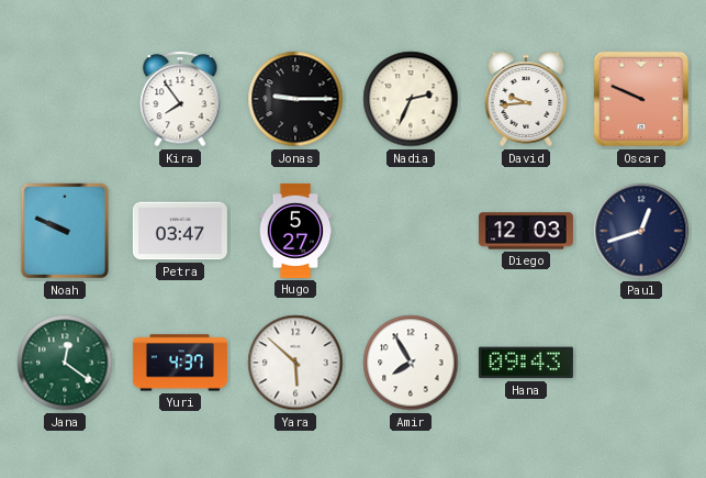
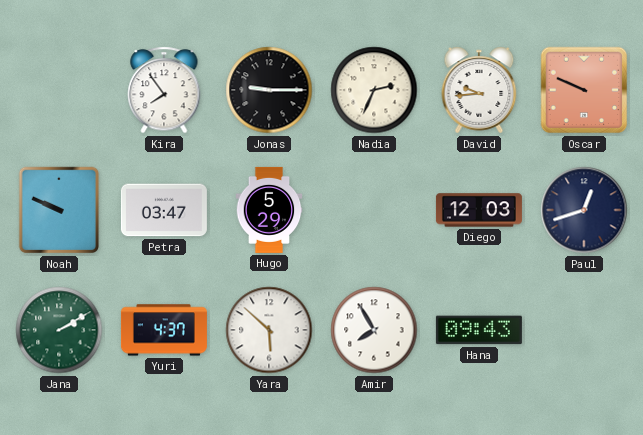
Hugo: 5:27 -> 5:29 (269, 210)
Jana: 12:21 -> 2:10 (59, 330)
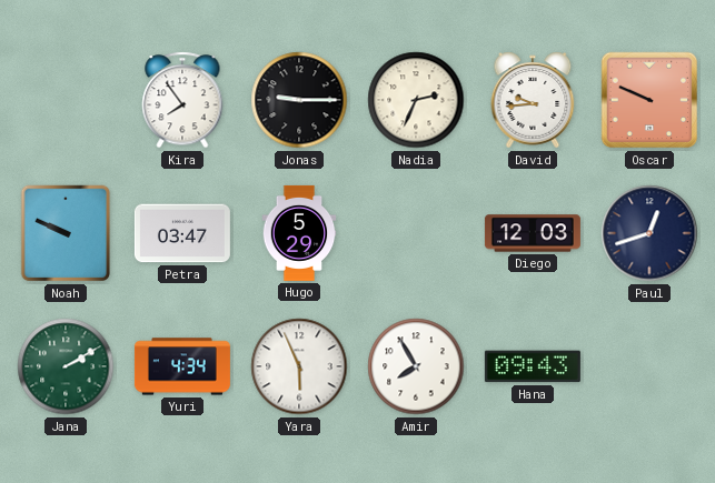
Yuri: 4:37 -> 4:34 (182, 366)
Yara: 5:52 -> 5:56 (299, 366)
